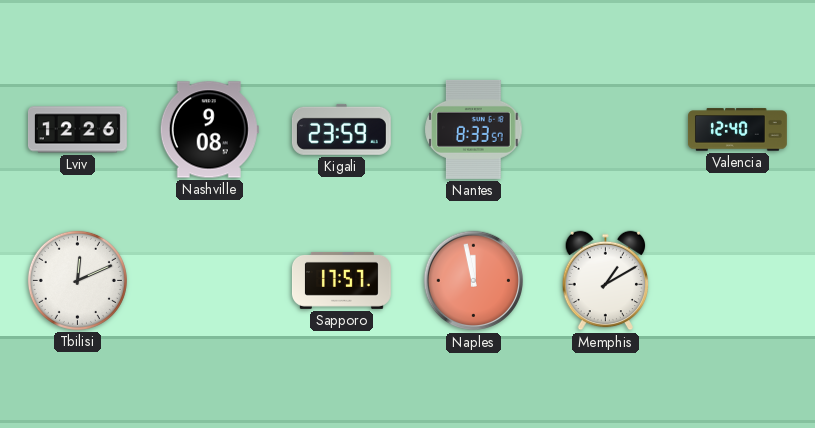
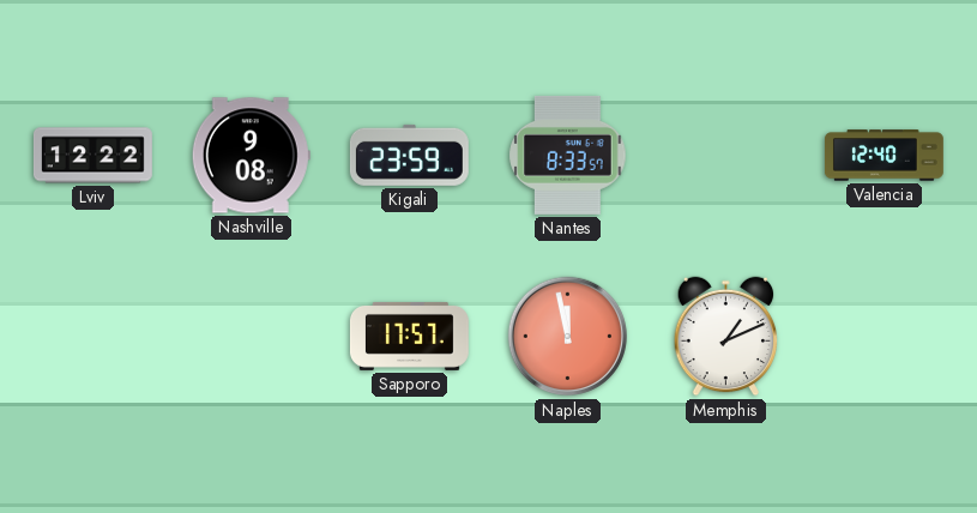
Lviv: 12:26 -> 12:22 (92, 156)
Tbilisi: 12:11 -> none (77, 280)
Memphis: 1:10 -> 1:11 (726, 337)
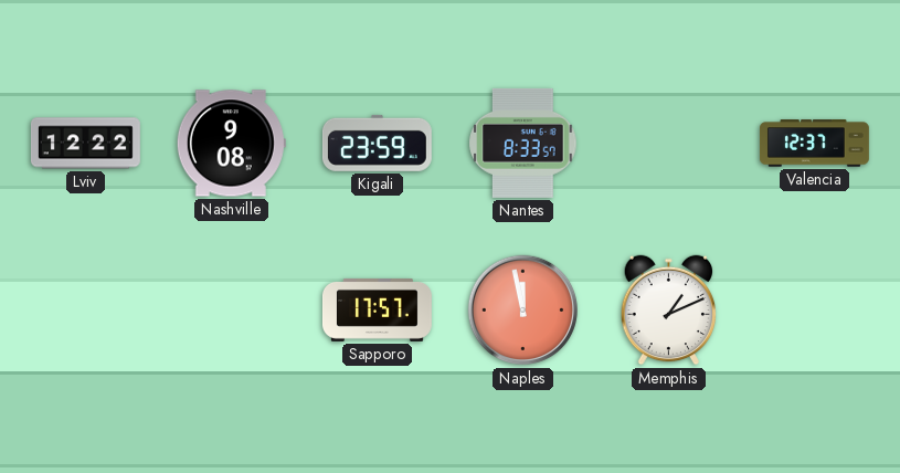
Valencia: 12:40 -> 12:37 (814, 144)
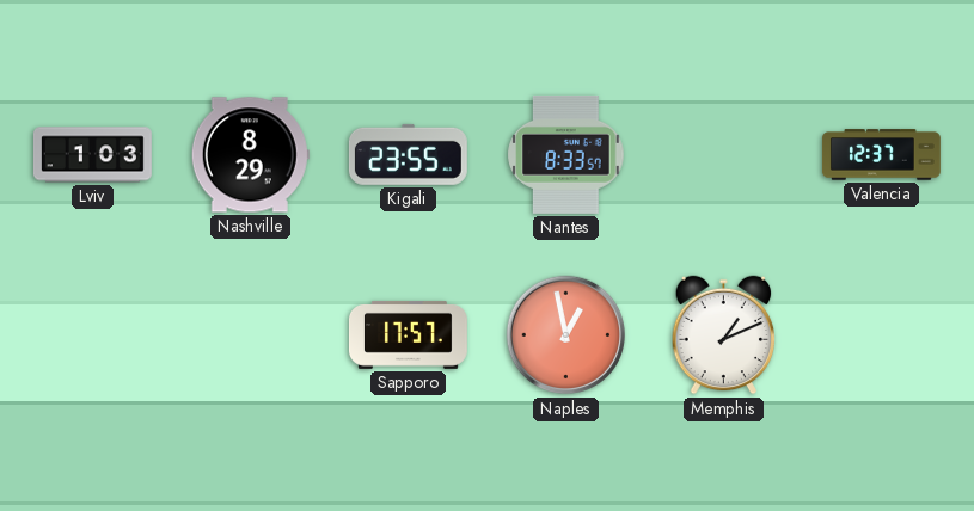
Lviv: 12:22 -> 1:03 (92, 155)
Nashville: 9:08 -> 8:29 (250, 155)
Kigali: 23:59 -> 23:55 (408, 154)
Naples: 11:58 -> 12:58 (566, 335)
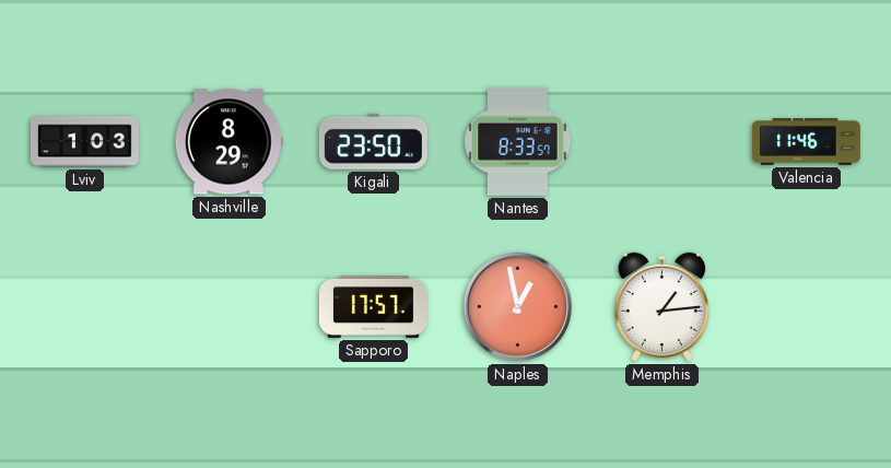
Kigali: 23:55 -> 23:50 (373, 141)
Valencia: 12:37 -> 11:46 (806, 142)
Memphis: 1:11 -> 1:14 (663, 307)
